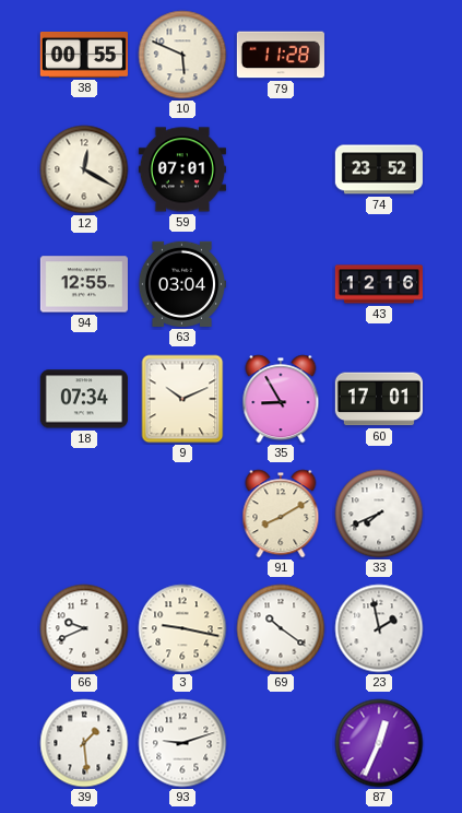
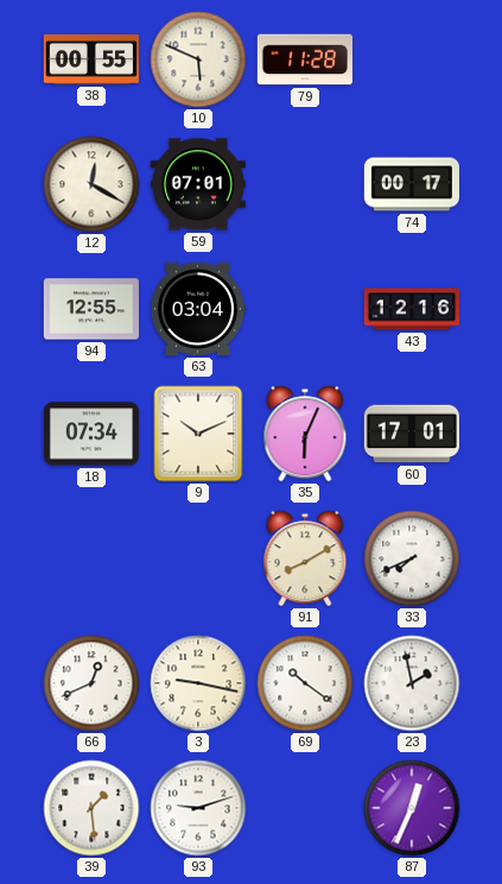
74: 23:52 -> 00:17 (411, 184)
35: 8:55 -> 6:04 (305, 434)
66: 9:41 -> 12:41 (91, 683)
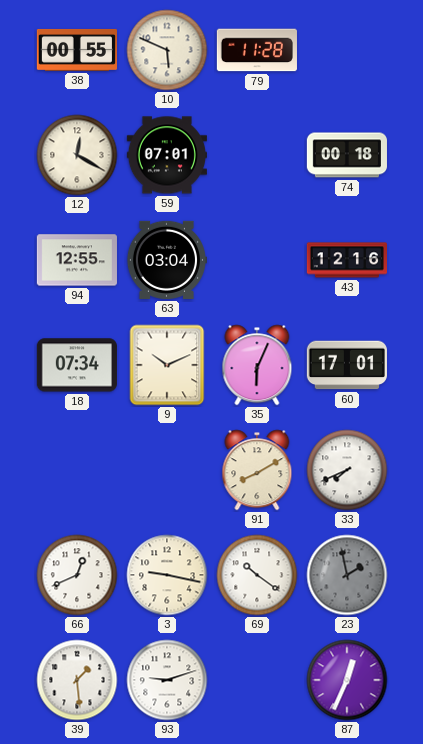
74: 00:17 -> 00:18 (346, 155)
23 dial: white -> grey (347, 575)
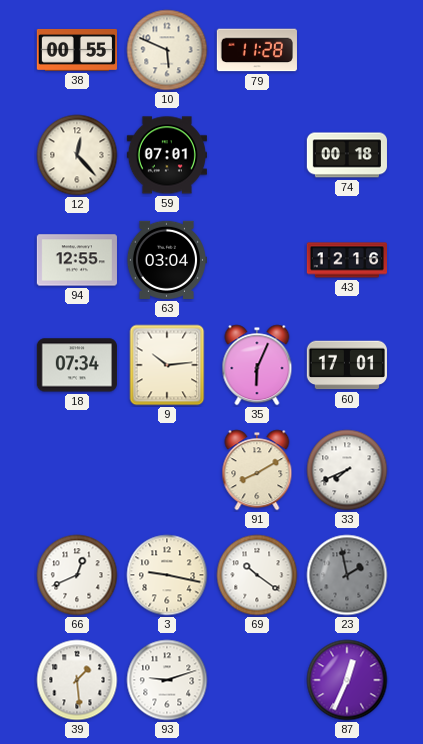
12: 12:20 -> 12:23 (77, 155)
9: 10:11 -> 10:14 (167, 365)
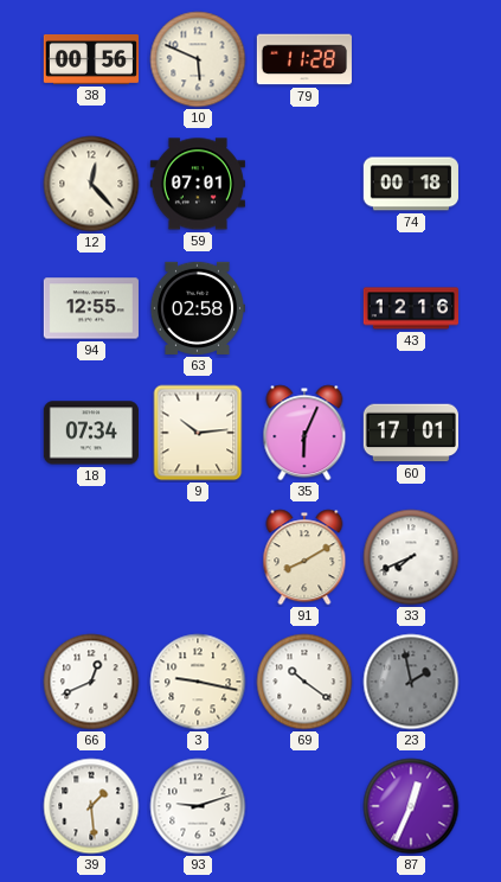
38: 00:55 -> 00:56 (90, 59)
63: 03:04 -> 02:58 (197, 308)
